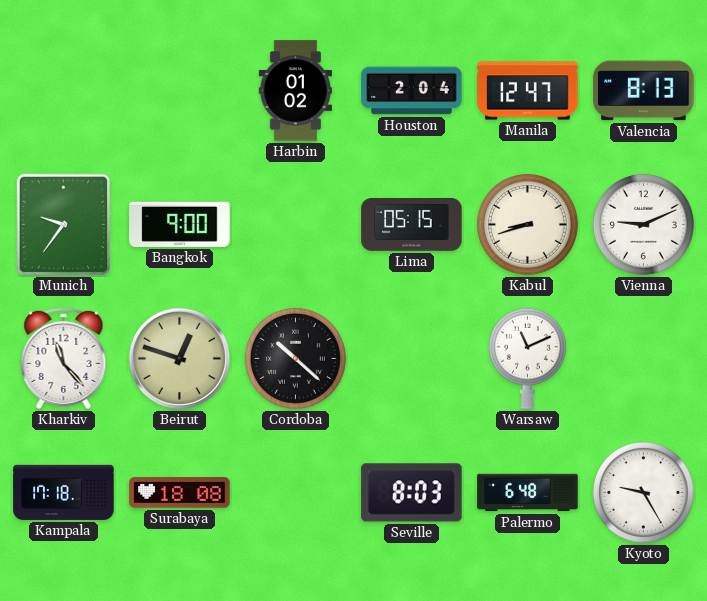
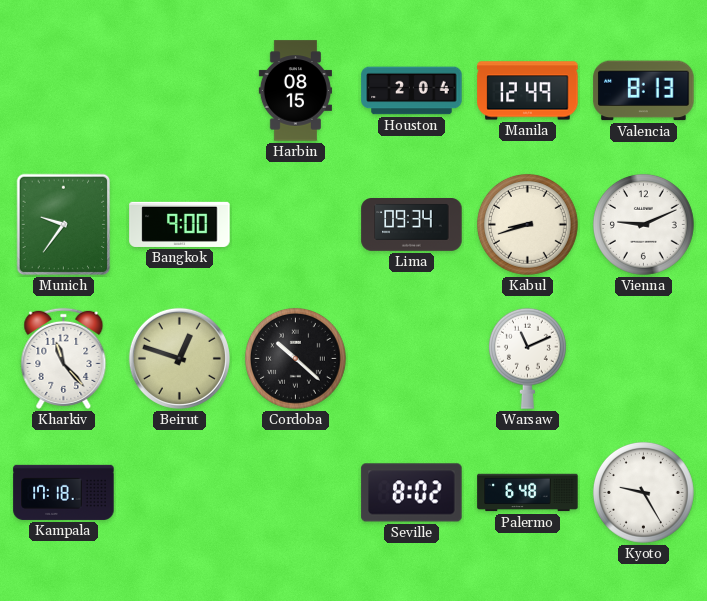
Harbin: 01:02 -> 08:15 (295, 91)
Manila: 12:47 -> 12:49 (528, 91)
Lima: 05:15 -> 09:34 (412, 225)
Surabaya: 18:08 -> none (180, 493)
Seville: 8:03 -> 8:02 (412, 493)
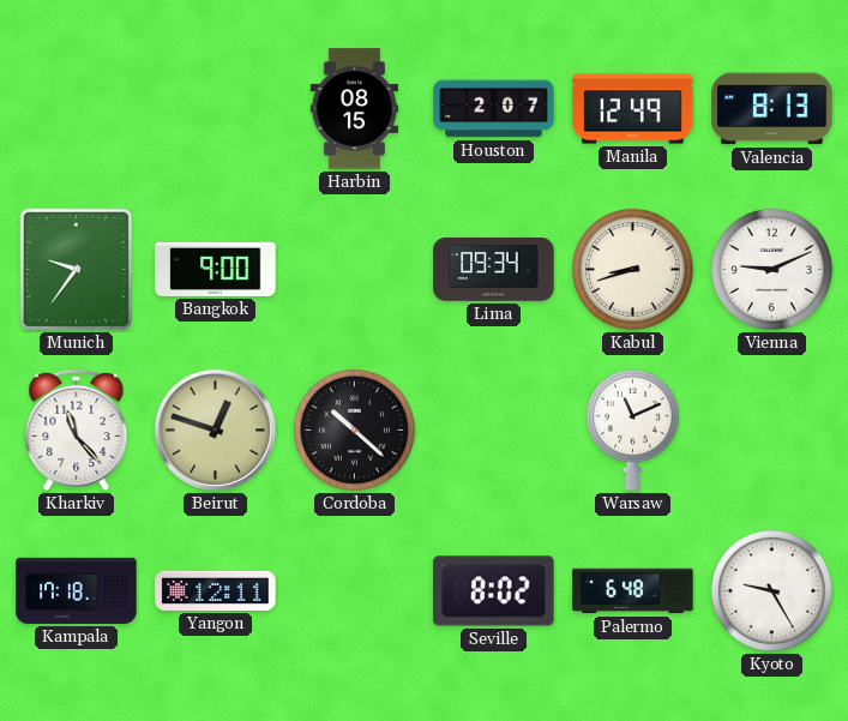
Houston: 2:04 -> 2:07 (494, 109)
Yangon: none -> 12:11 (216, 590)
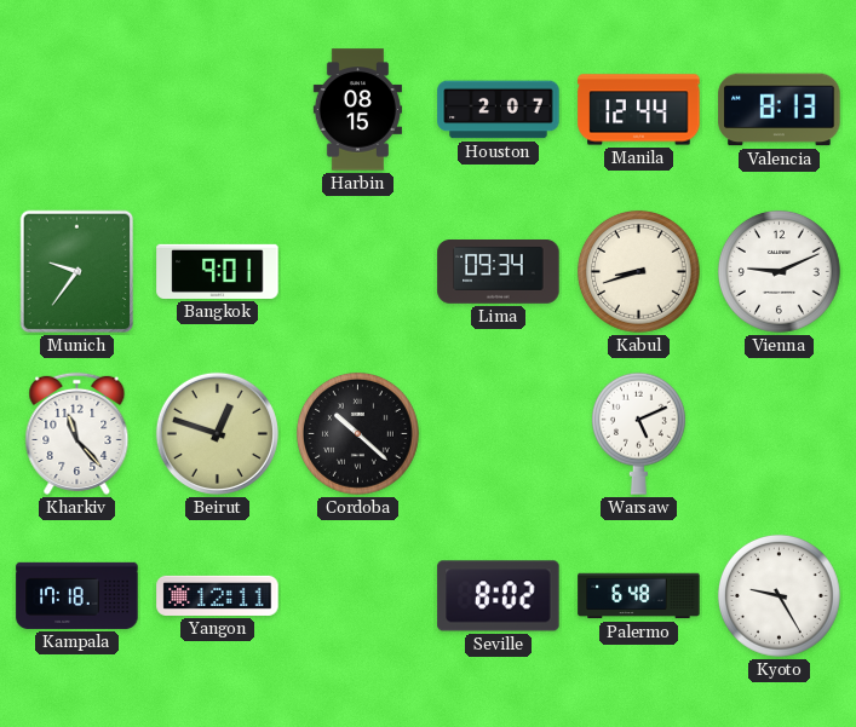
Manila: 12:49 -> 12:44 (639, 110)
Bangkok: 9:00 -> 9:01 (218, 271)
Warsaw: 11:11 -> 5:11 (638, 433)
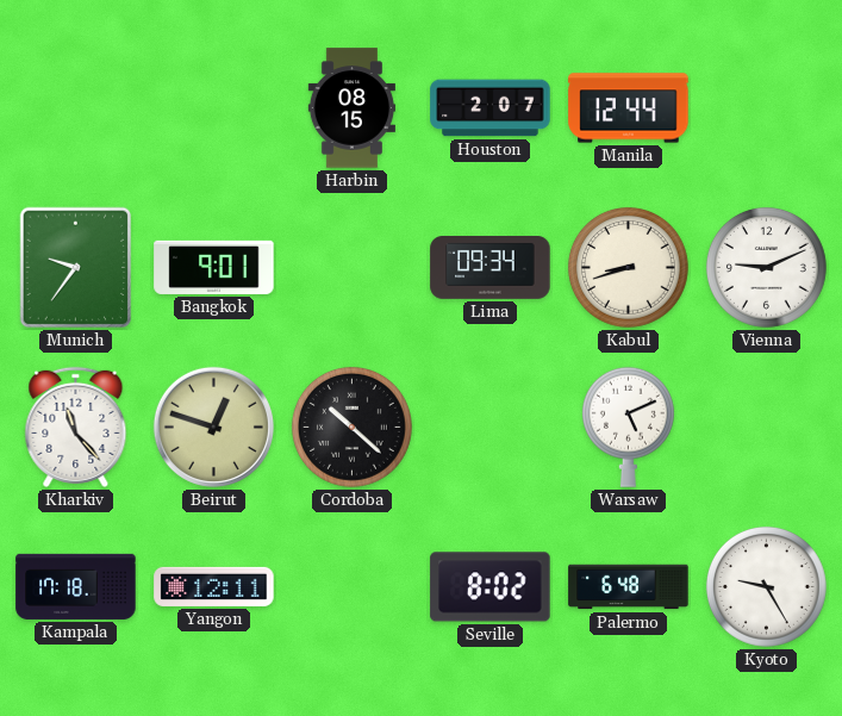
Valencia: 8:13 -> none (780, 110)
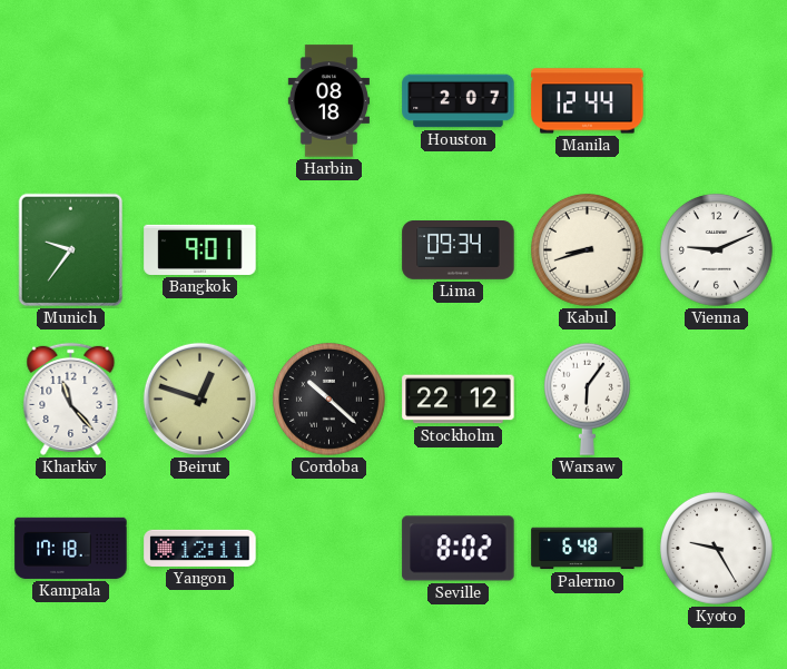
Harbin: 08:15 -> 08:18 (328, 101)
Stockholm: none -> 22:12 (459, 400)
Warsaw: 5:11 -> 6:06 (587, 399)
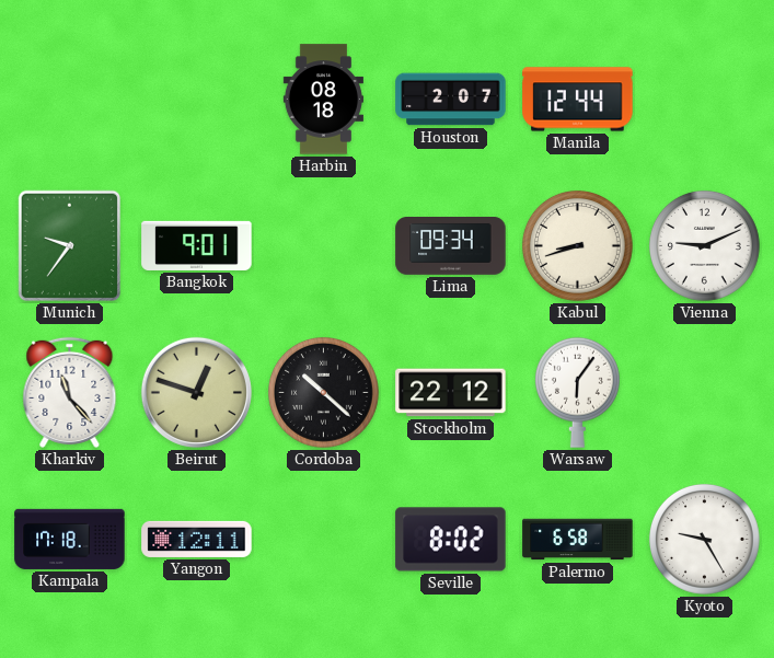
Palermo: 6:48 -> 6:58 (578, 540)
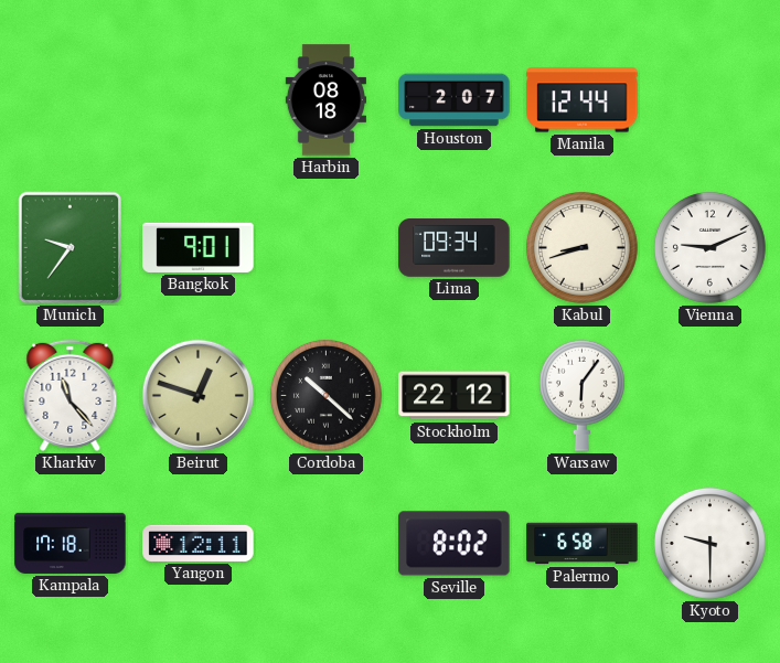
Kyoto: 9:25 -> 9:30 (709, 543)
